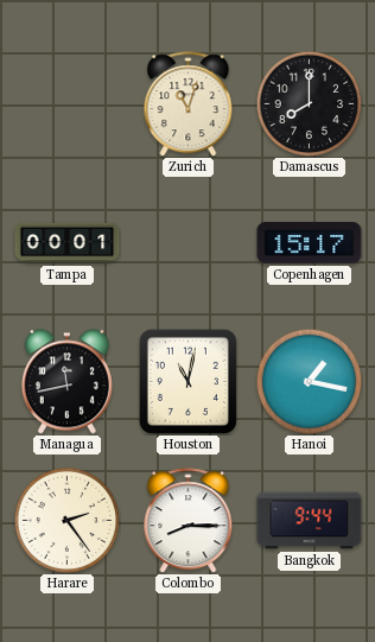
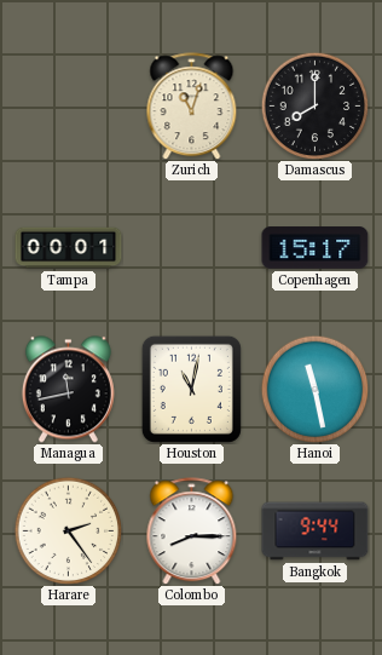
Hanoi: 1:17 -> 11:28 (314, 389)
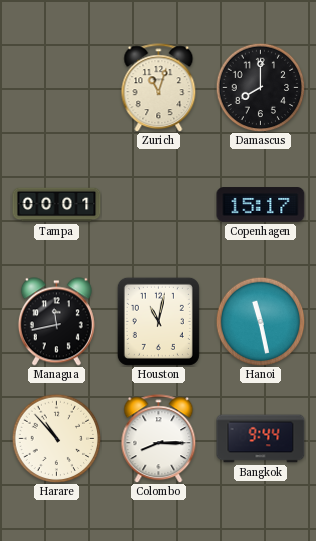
Harare: 2:24 -> 10:53 (56, 438)
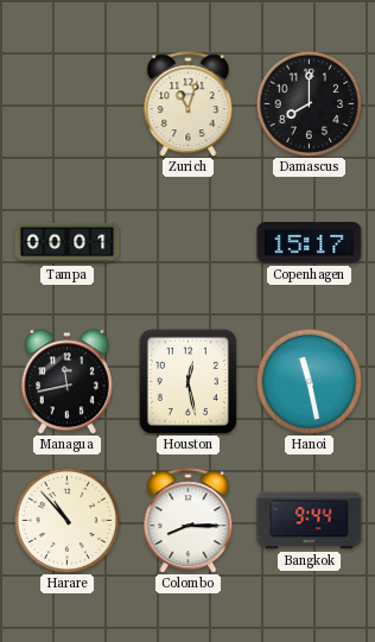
Houston: 11:02 -> 12:28 (188, 381)
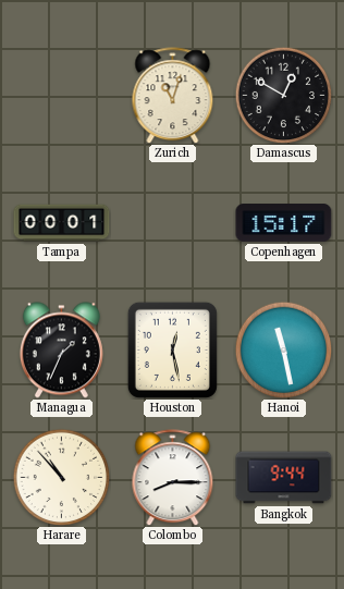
Damascus: 8:00 -> 12:50 (283, 95)
Managua: 11:43 -> 1:34 (61, 351)
